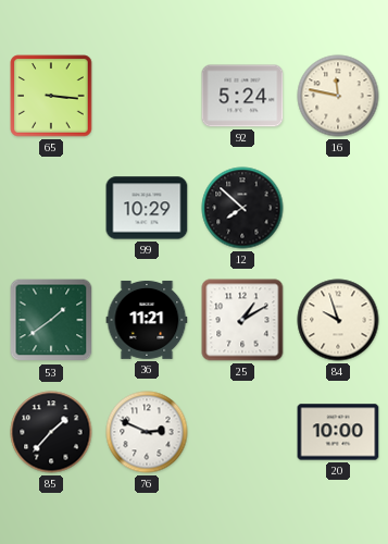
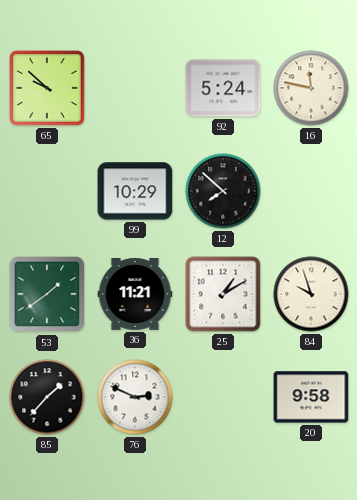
65: 3:16 -> 9:52 (47, 88)
20: 10:00 -> 9:58 (311, 397)
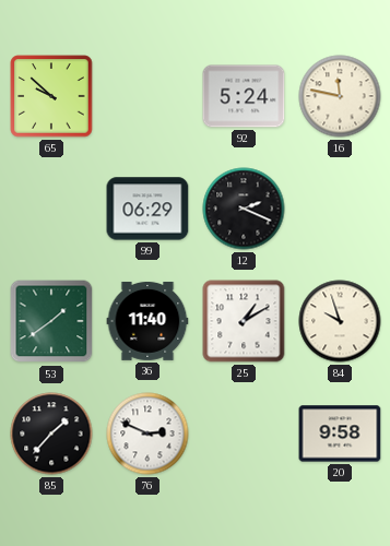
99: 10:29 -> 06:29 (147, 209)
12: 7:52 -> 2:19 (244, 209)
36: 11:21 -> 11:40 (147, 321)
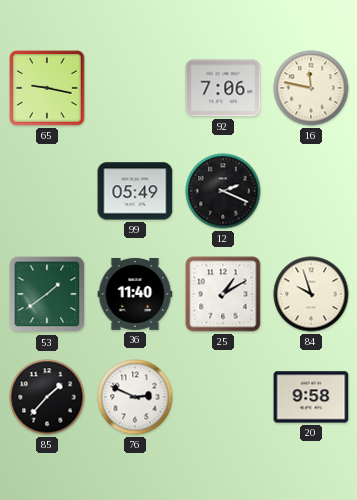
65: 9:52 -> 9:17 (47, 88)
92: 5:24 -> 7:06 (223, 88)
99: 06:29 -> 05:49 (135, 191)
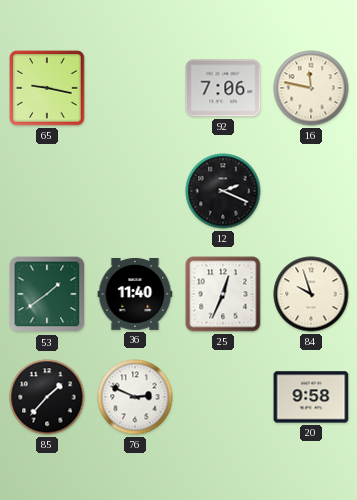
99: 05:49 -> none (135, 191)
25: 1:10 -> 12:34 (223, 294)
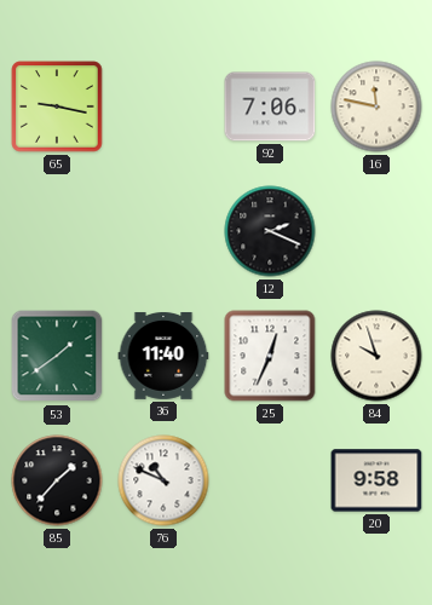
76: 2:49 -> 10:49 (163, 480)
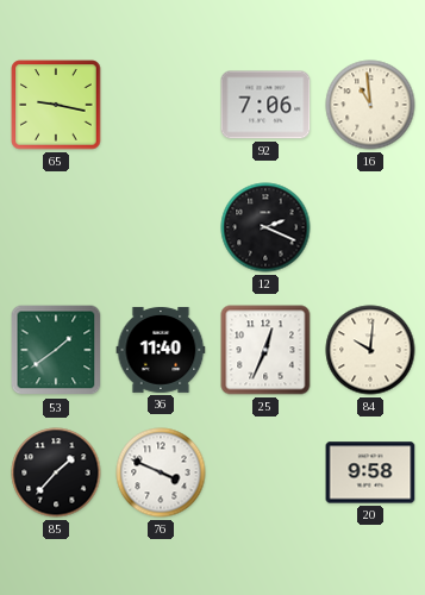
16: 11:47 -> 10:59 (370, 105)
84: 9:57 -> 10:01 (370, 350)
76: 10:49 -> 3:49 (161, 472)
